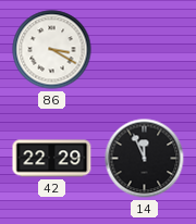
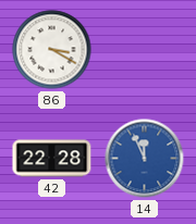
42: 22:29 -> 22:28 (52, 159)
14 dial: black -> blue (145, 159)
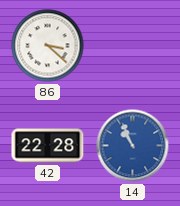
86: 3:20 -> 3:22 (48, 46)
14: 11:56 -> 10:56 (133, 146)
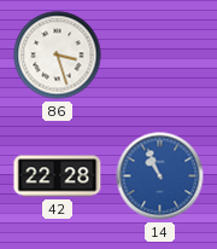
86: 3:22 -> 3:27 (58, 56)
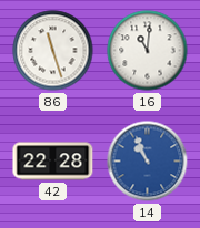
86: 3:27 -> 11:27 (53, 51)
16: none -> 11:01 (148, 51)
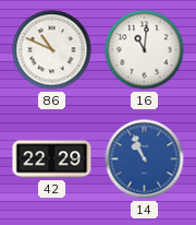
86: 11:27 -> 10:49 (52, 50)
42: 22:28 -> 22:29 (52, 159)
